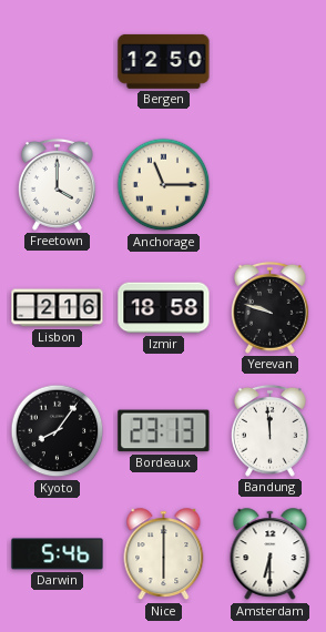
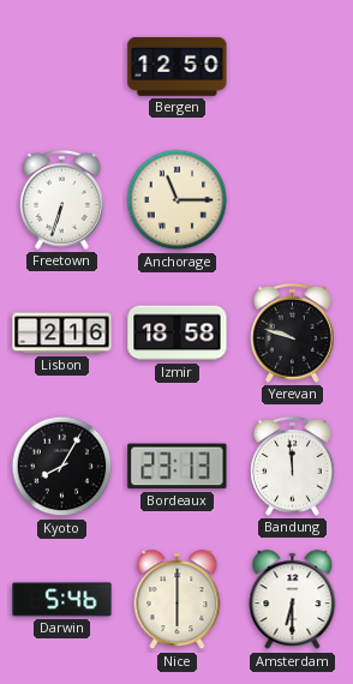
Freetown: 4:00 -> 6:33 (61, 199)
Kyoto: 8:06 -> 8:05 (62, 467)
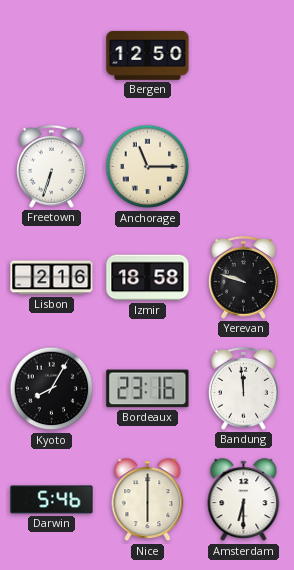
Bordeaux: 23:13 -> 23:16 (148, 389)
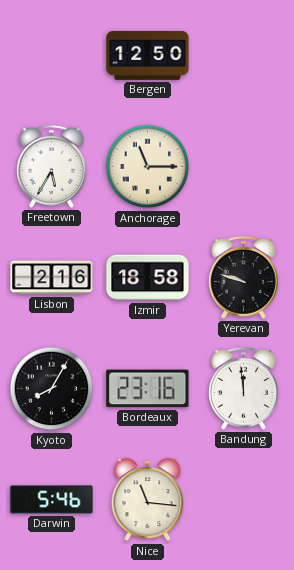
Freetown: 6:33 -> 5:35 (51, 166)
Nice: 6:00 -> 11:16 (148, 500)
Amsterdam: 6:30 -> none (244, 500)
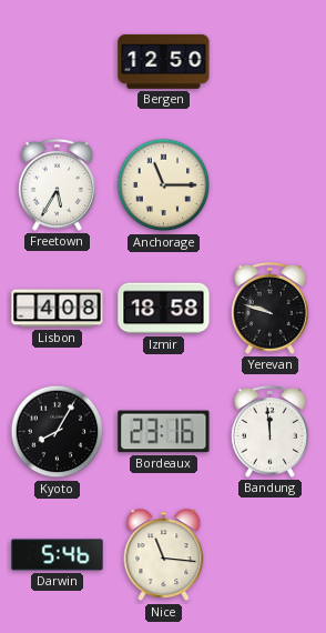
Lisbon: 2:16 -> 4:08 (58, 309)
